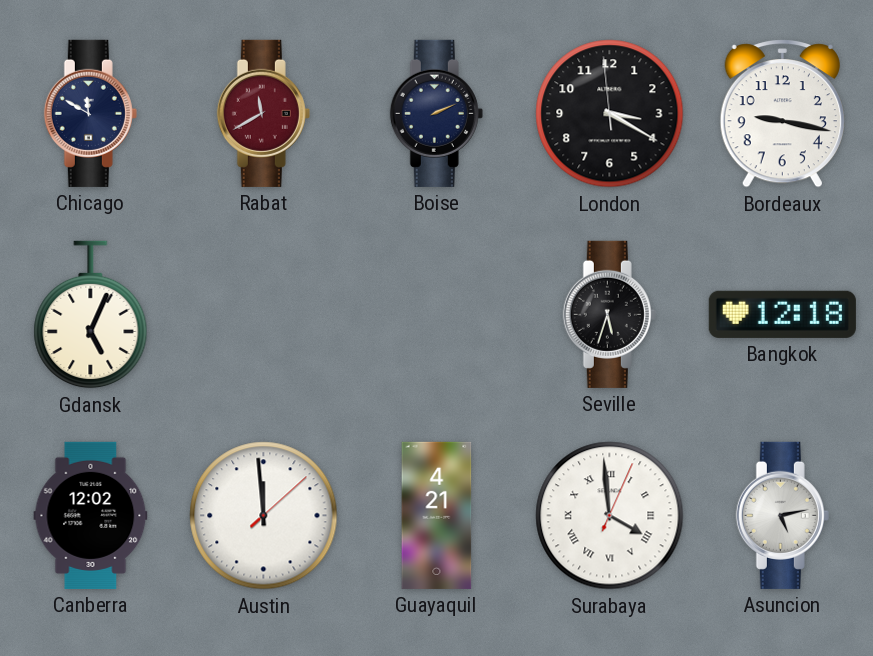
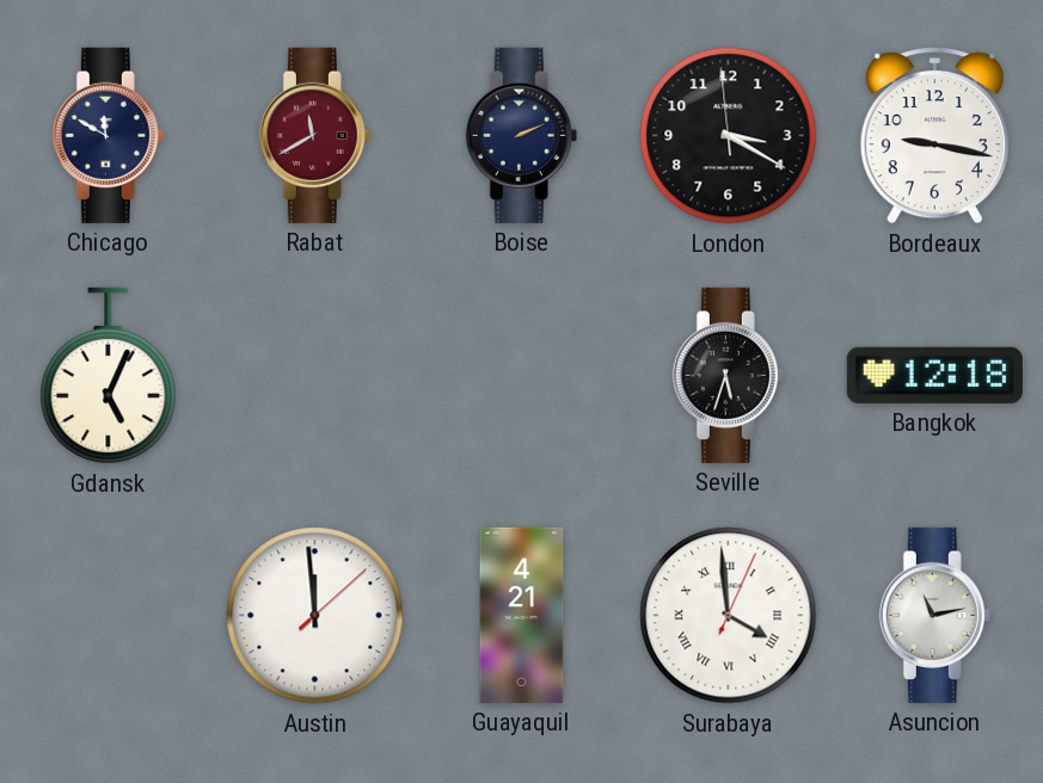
Canberra: 12:02 -> none (91, 515)
Asuncion: 5:13 -> 11:13 (934, 615)
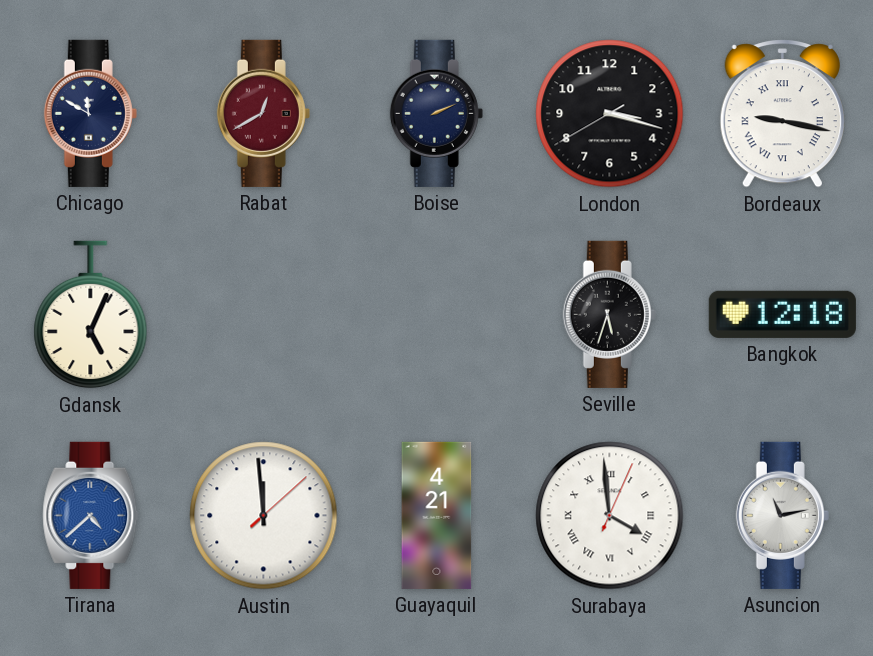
Rabat: 11:40 -> 12:40 (263, 113)
London: 3:19 -> 3:17 (610, 114)
Bordeaux numerals: Arabic -> Roman (782, 114)
Tirana: none -> 4:38 (91, 515)
